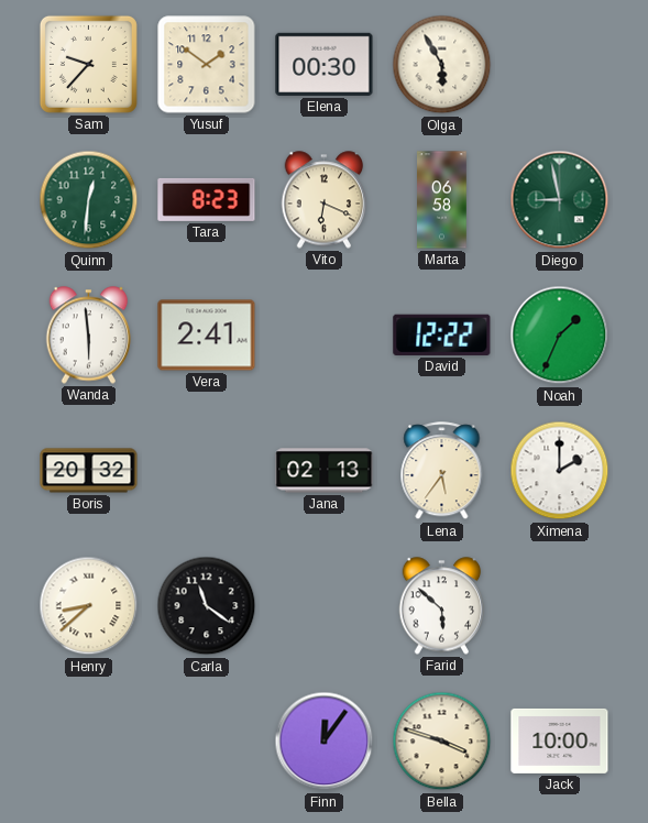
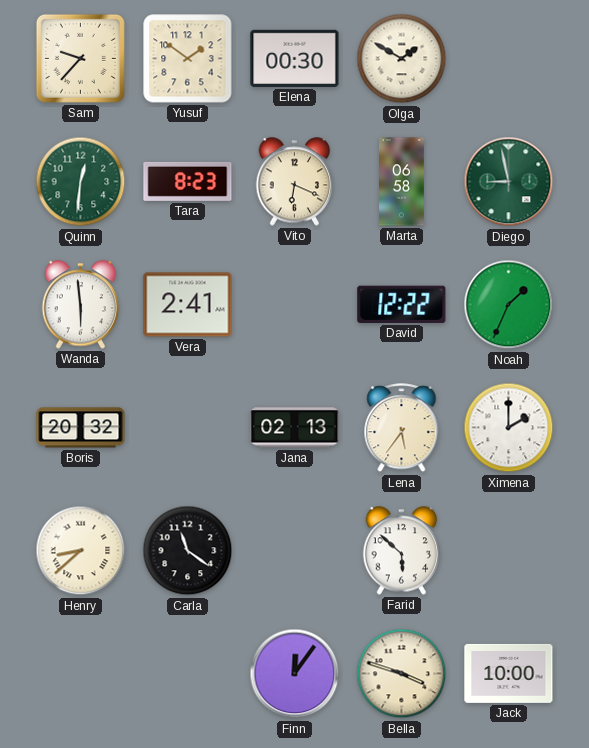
Olga: 5:55 -> 1:50 (402, 59)
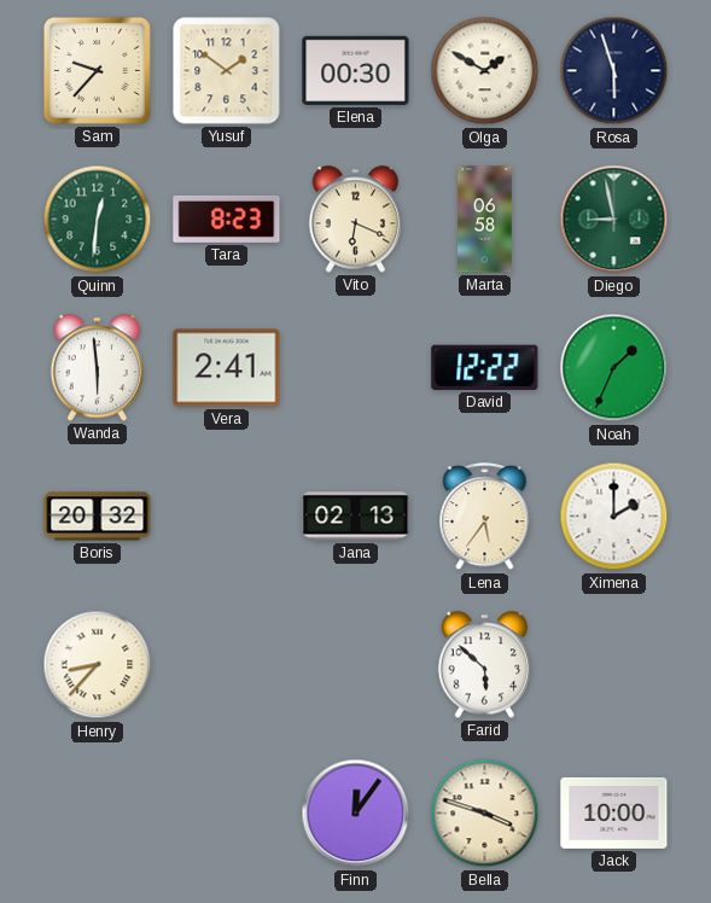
Rosa: none -> 5:57 (614, 71)
Henry: 8:38 -> 8:37 (98, 665)
Carla: 11:21 -> none (188, 551)
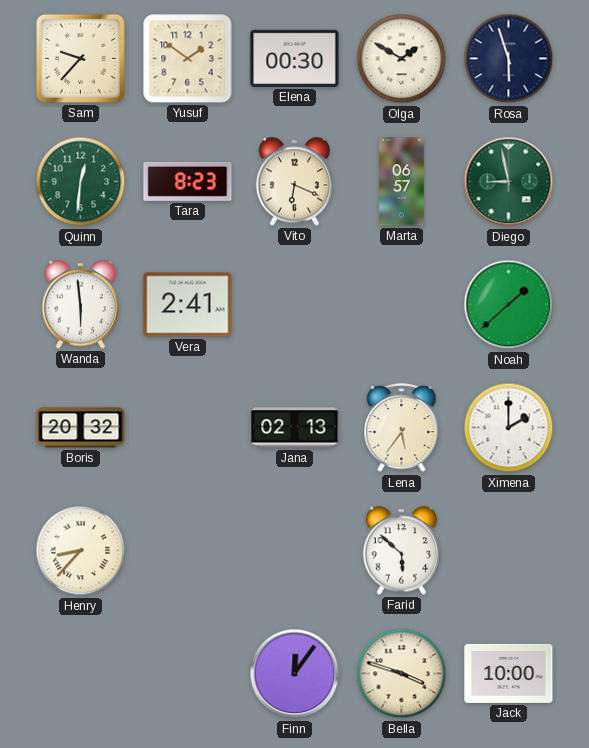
Marta: 06:58 -> 06:57 (402, 182)
David: 12:22 -> none (485, 367)
Noah: 1:34 -> 1:38 (509, 305)
